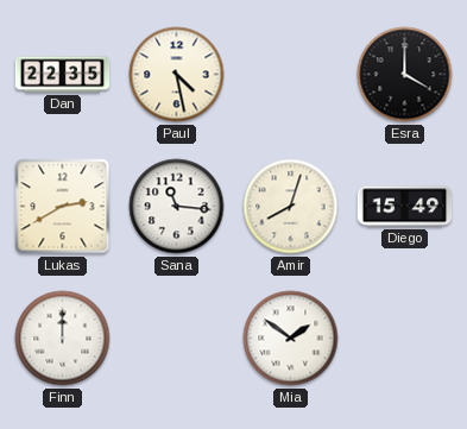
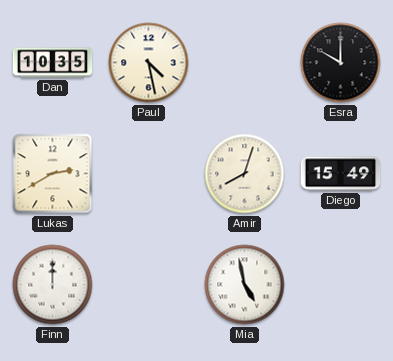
Dan: 22:35 -> 10:35 (53, 63)
Esra: 4:00 -> 10:00 (341, 63)
Sana: 11:16 -> none (177, 207)
Mia: 1:51 -> 4:58 (245, 285)
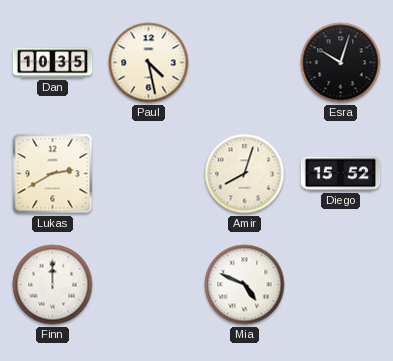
Esra: 10:00 -> 10:03 (341, 63)
Diego: 15:49 -> 15:52 (341, 174)
Mia: 4:58 -> 4:49 (245, 285)
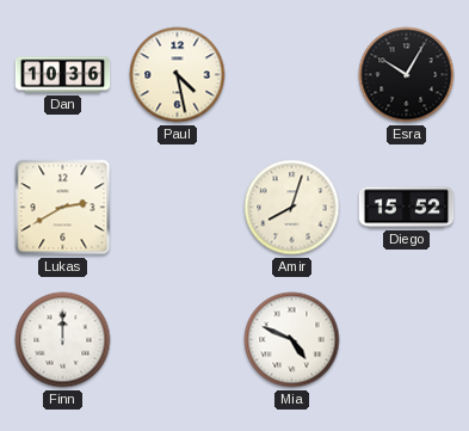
Dan: 10:35 -> 10:36 (63, 75)
Esra: 10:03 -> 10:05 (407, 75)
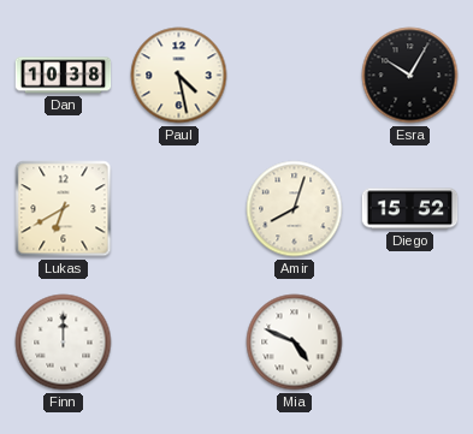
Dan: 10:36 -> 10:38 (64, 76)
Lukas: 2:40 -> 6:40 (64, 209)
